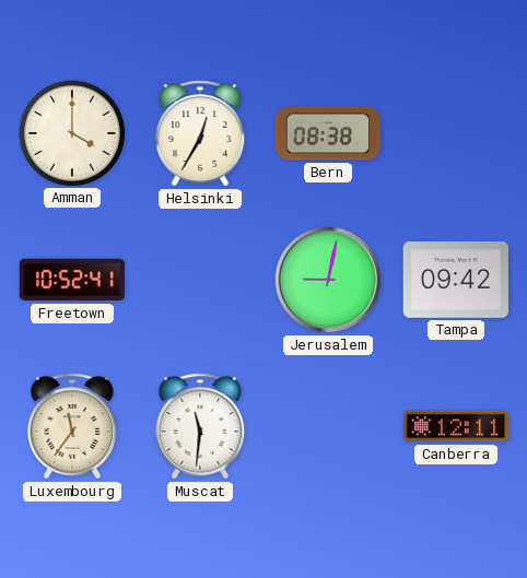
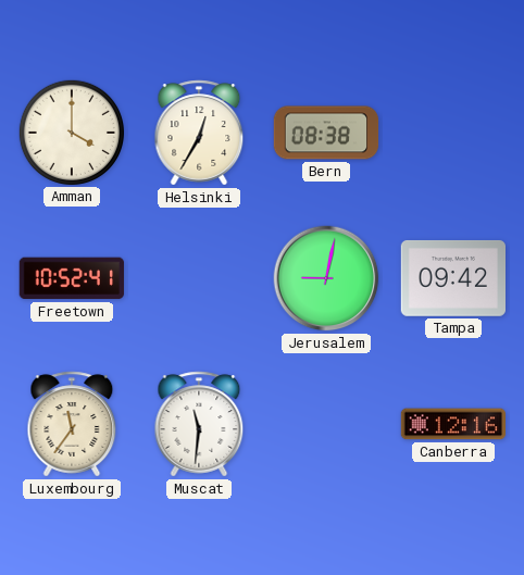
Canberra: 12:11 -> 12:16 (452, 424)
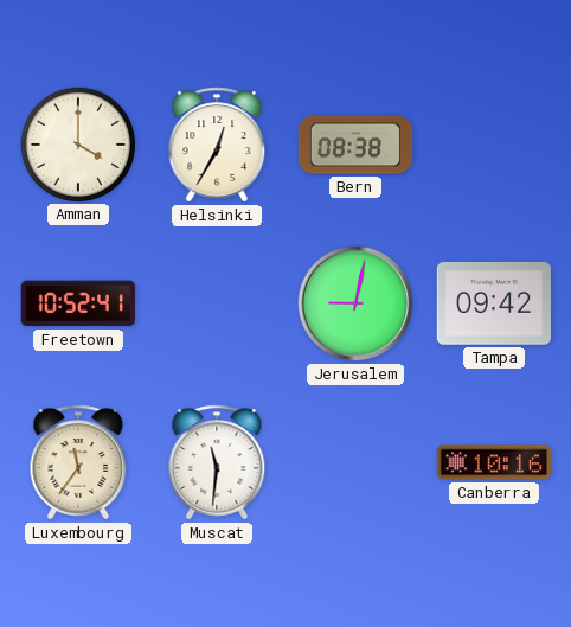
Canberra: 12:16 -> 10:16 (493, 462)
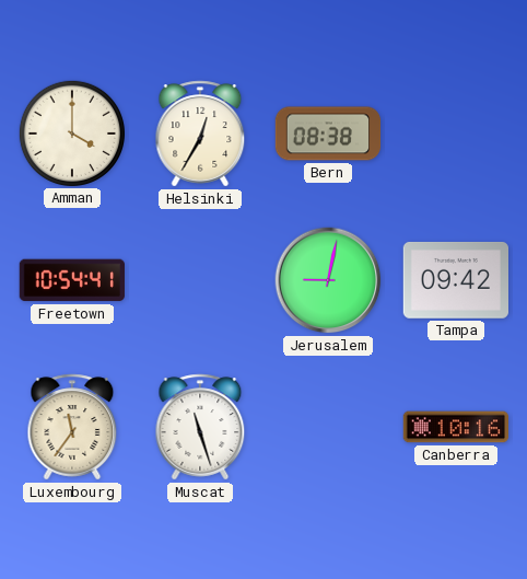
Freetown: 10:52 -> 10:54 (71, 280)
Muscat: 11:31 -> 11:27 (200, 427)
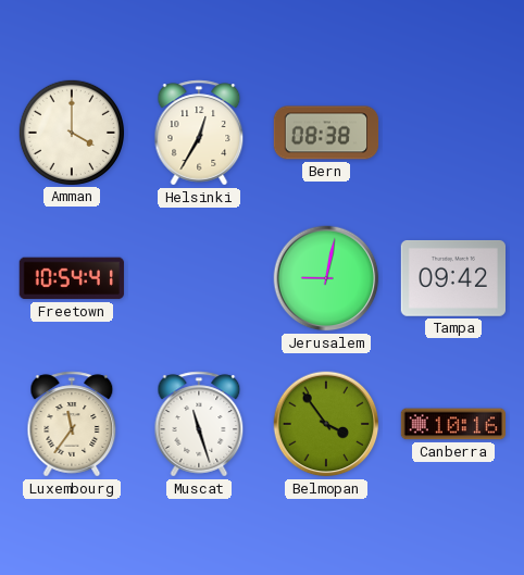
Belmopan: none -> 3:54 (326, 424)
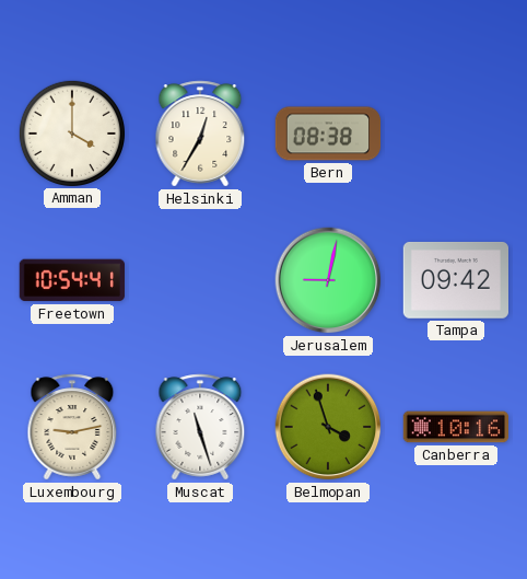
Luxembourg: 11:36 -> 9:13 (72, 427)
Belmopan: 3:54 -> 3:57 (328, 427)
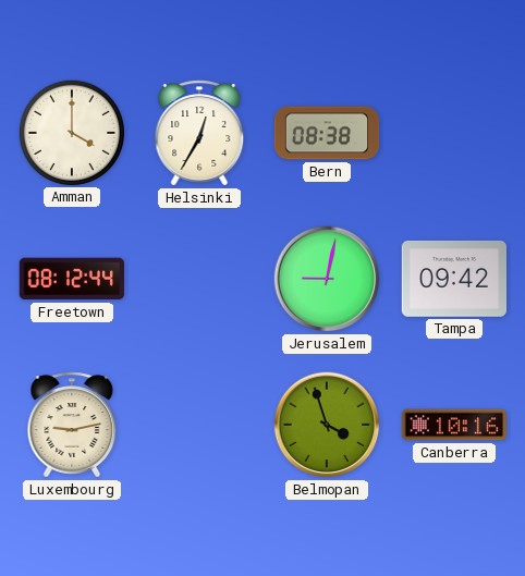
Freetown: 10:54 -> 08:12 (71, 279)
Muscat: 11:27 -> none (200, 427)
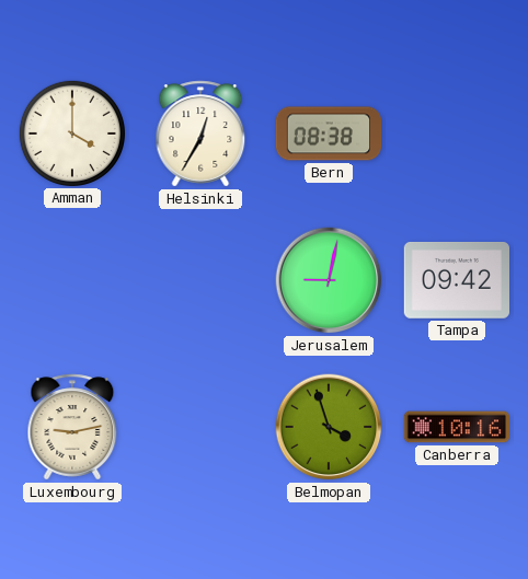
Freetown: 08:12 -> none (71, 279)
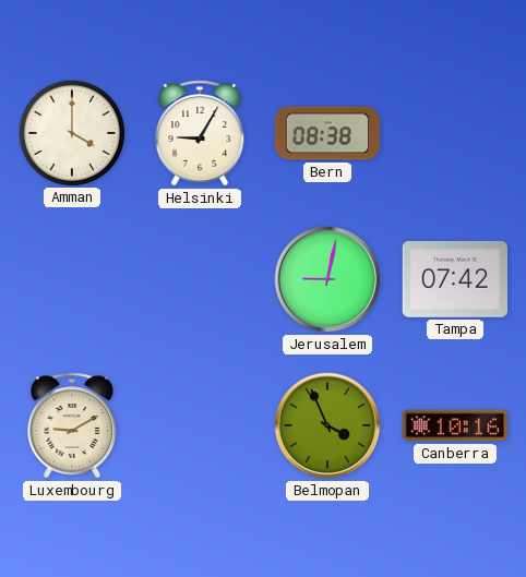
Helsinki: 12:35 -> 9:05 (200, 133)
Tampa: 09:42 -> 07:42 (454, 279)
Luxembourg: 9:13 -> 9:10 (72, 425)
Belmopan: 3:57 -> 3:56 (327, 425)
